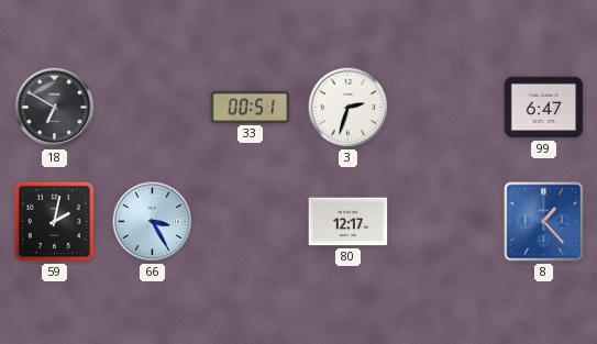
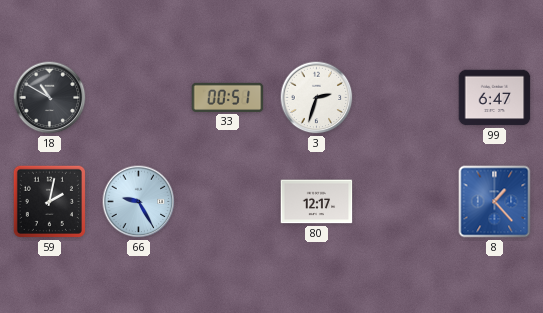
18: 6:50 -> 10:50 (50, 98)
66: 3:25 -> 9:25 (139, 202)
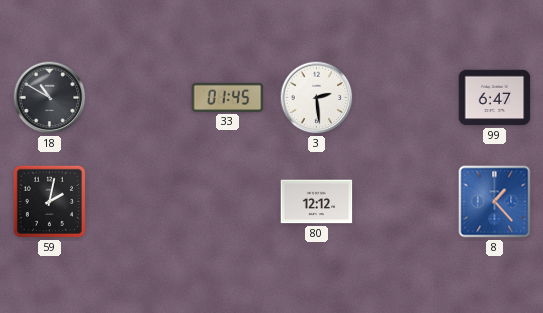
33: 00:51 -> 01:45 (228, 97)
3: 2:33 -> 2:29 (317, 98)
66: 9:25 -> none (139, 202)
80: 12:17 -> 12:12 (317, 202)
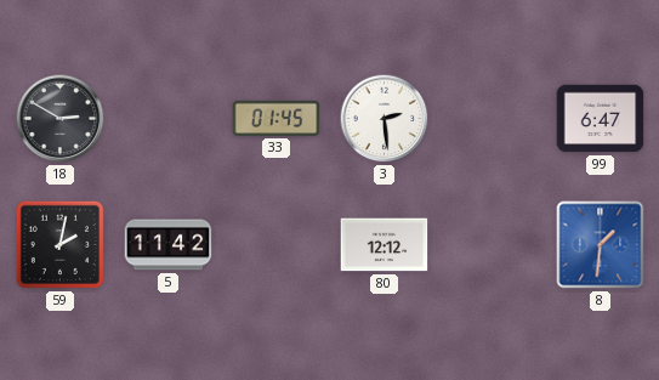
18: 10:50 -> 2:50 (61, 119)
5: none -> 11:42 (169, 245)
8: 1:23 -> 1:31 (601, 245)
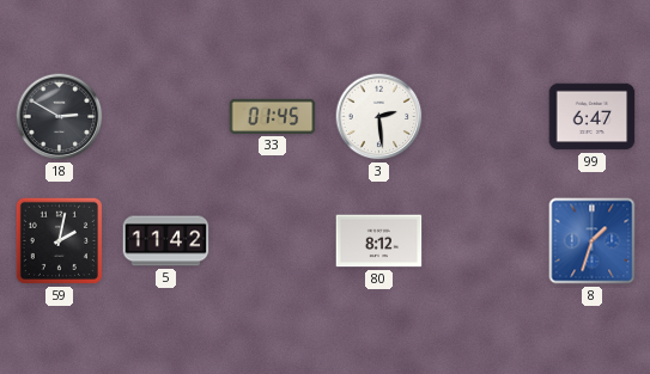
80: 12:12 -> 8:12 (379, 241)
8: 1:31 -> 1:33 (593, 241)
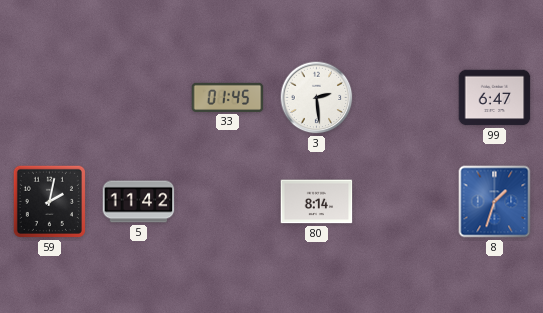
18: 2:50 -> none (60, 117)
80: 8:12 -> 8:14 (317, 202)
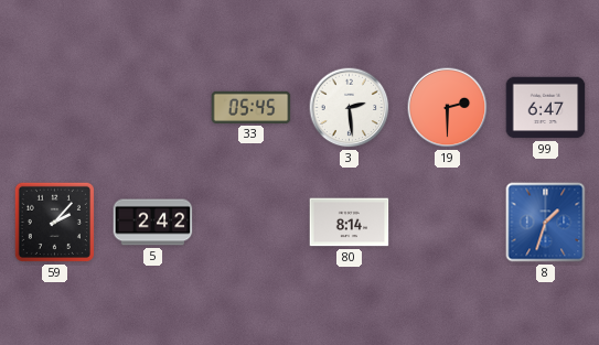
33: 01:45 -> 05:45 (252, 107)
19: none -> 2:30 (448, 108)
59: 2:02 -> 2:07 (54, 222)
5: 11:42 -> 2:42 (153, 223)
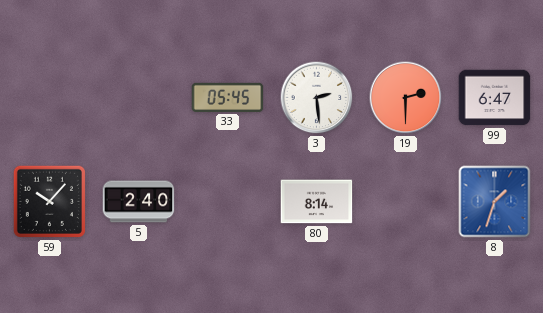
59: 2:07 -> 10:07 (49, 201)
5: 2:42 -> 2:40 (139, 202)
